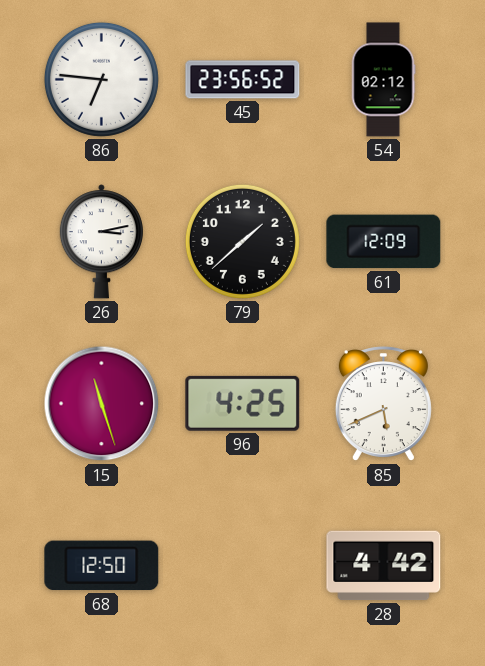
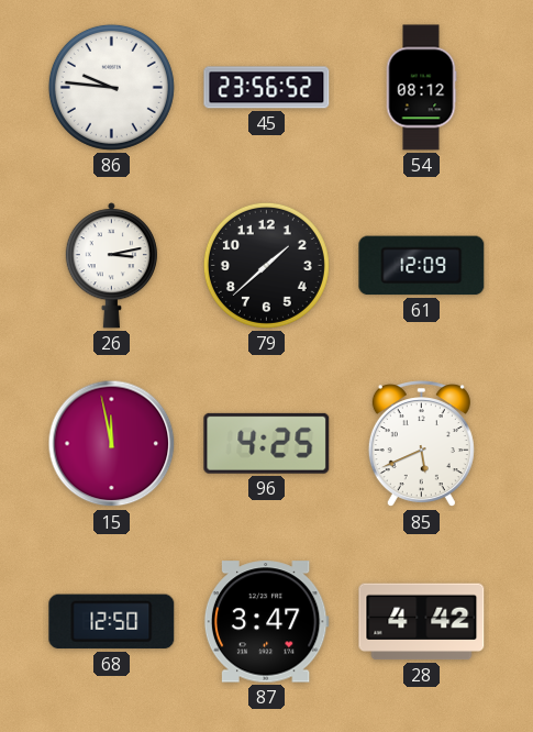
86: 6:46 -> 9:46 (111, 87)
54: 02:12 -> 08:12 (421, 88)
15: 11:27 -> 11:58 (112, 444)
87: none -> 3:47 (266, 622)
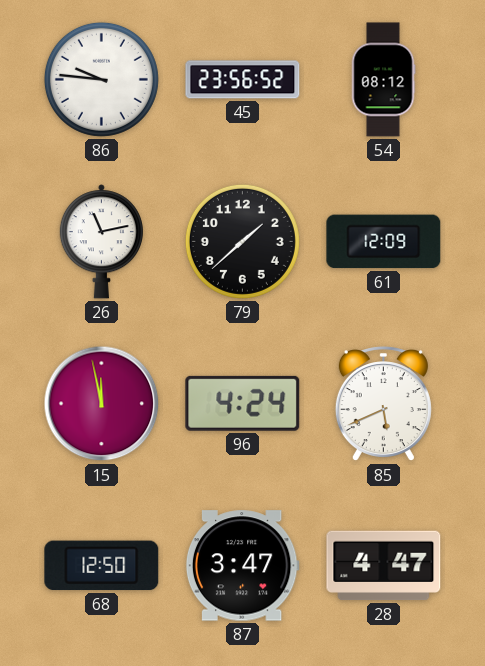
26: 3:13 -> 11:13 (101, 242)
96: 4:25 -> 4:24 (243, 403)
28: 4:42 -> 4:47 (384, 566)
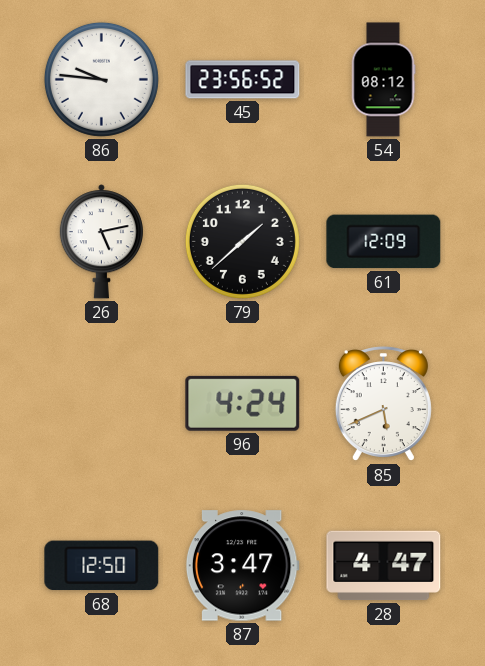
26: 11:13 -> 5:13 (101, 242)
15: 11:58 -> none (102, 404)
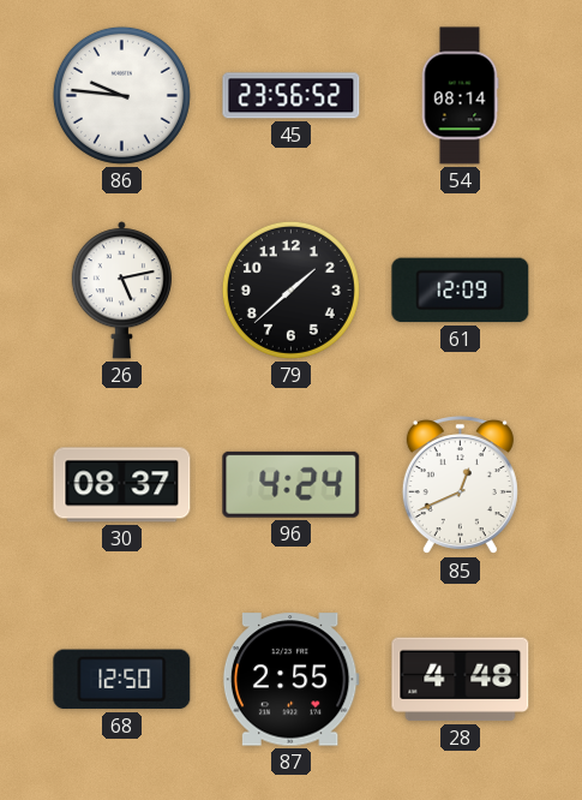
54: 08:12 -> 08:14 (460, 96)
30: none -> 08:37 (122, 485)
85: 5:41 -> 12:41 (460, 485)
87: 3:47 -> 2:55 (290, 680)
28: 4:47 -> 4:48 (461, 680)
